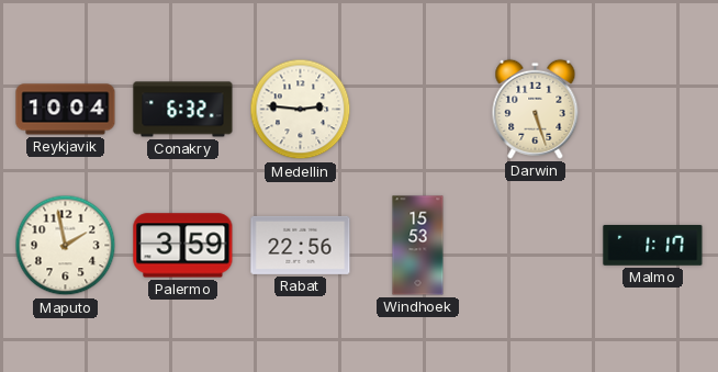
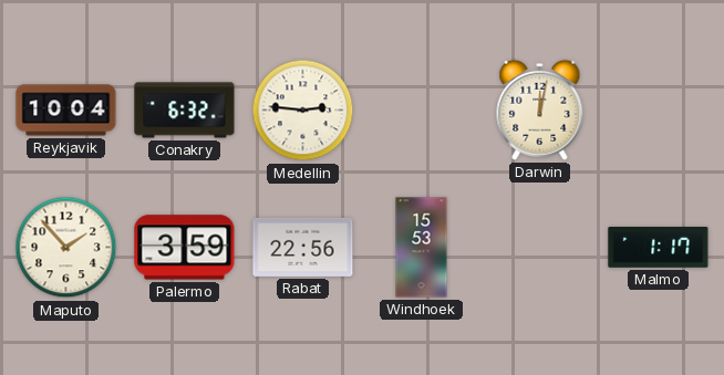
Darwin: 5:27 -> 12:02 (540, 110)
Maputo: 1:58 -> 1:53 (66, 248)
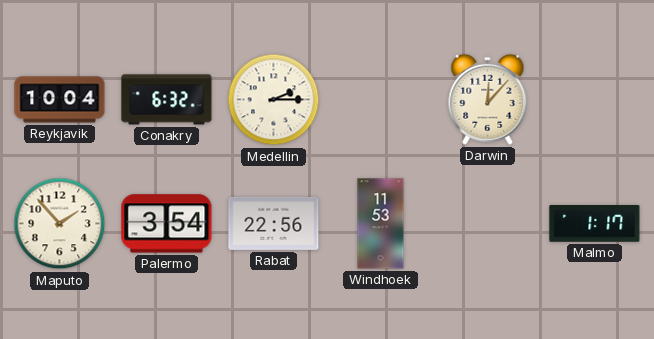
Medellin: 2:46 -> 2:15 (274, 100)
Darwin: 12:02 -> 12:07 (488, 99)
Palermo: 3:59 -> 3:54 (167, 224)
Windhoek: 15:53 -> 11:53 (381, 224)
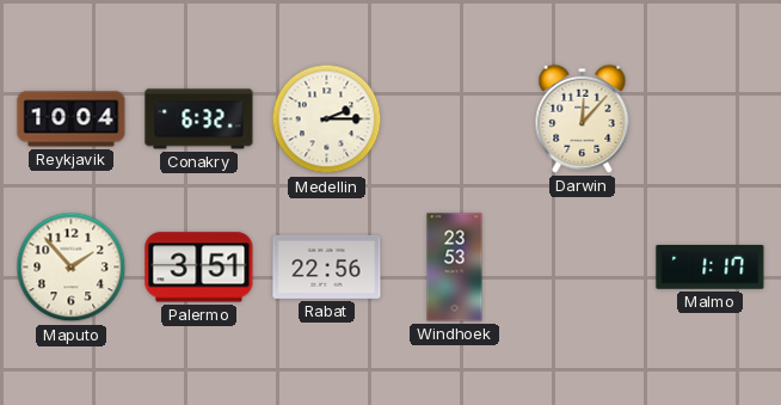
Palermo: 3:54 -> 3:51 (199, 268)
Windhoek: 11:53 -> 23:53 (455, 268)
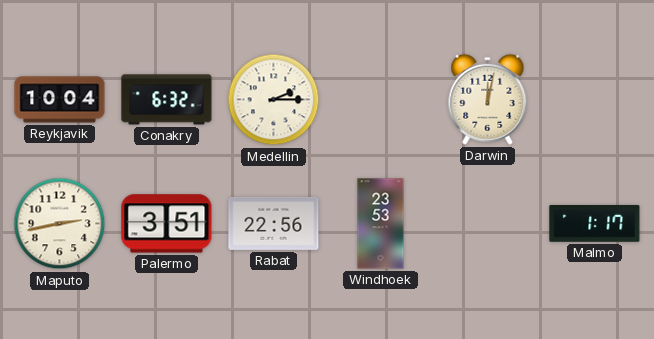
Darwin: 12:07 -> 12:02 (488, 99)
Maputo: 1:53 -> 2:43 (60, 224)
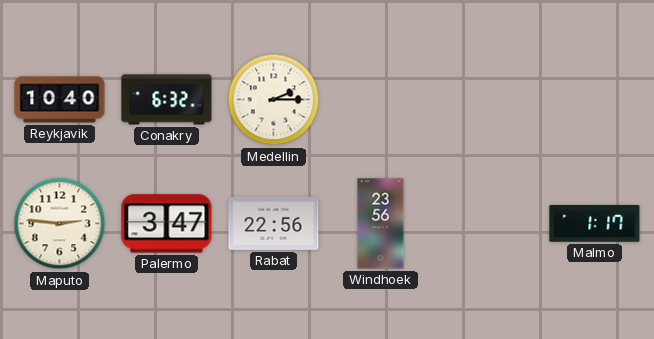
Reykjavik: 10:04 -> 10:40 (60, 100)
Darwin: 12:02 -> none (488, 99)
Maputo: 2:43 -> 2:46 (60, 224)
Palermo: 3:51 -> 3:47 (167, 224)
Windhoek: 23:53 -> 23:56 (381, 224)
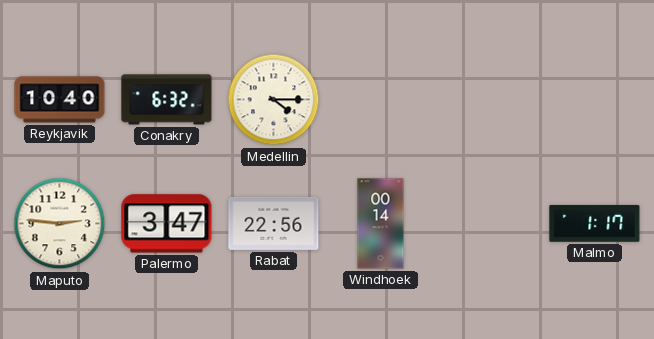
Medellin: 2:15 -> 4:15 (274, 100)
Windhoek: 23:56 -> 00:14 (381, 224)
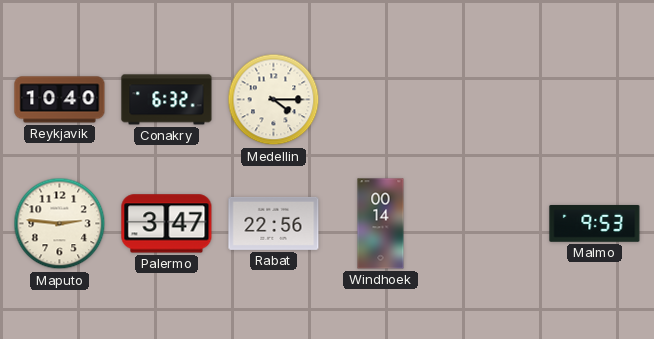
Malmo: 1:17 -> 9:53 (595, 223)
